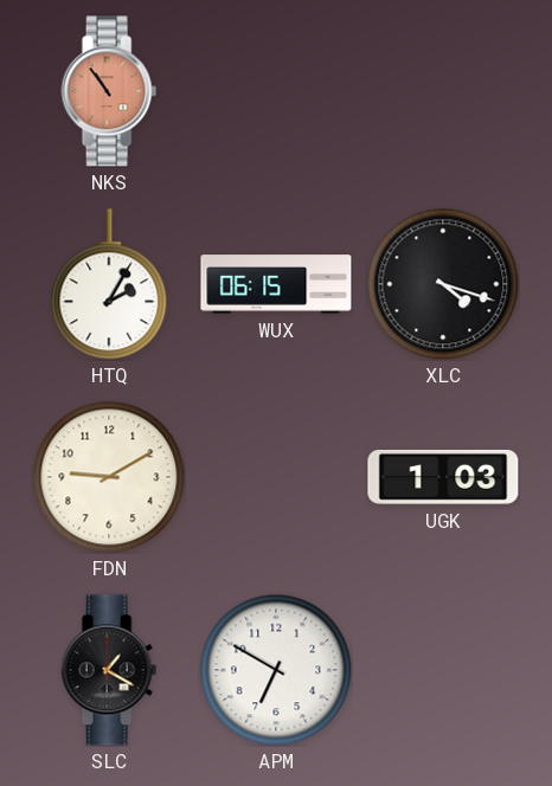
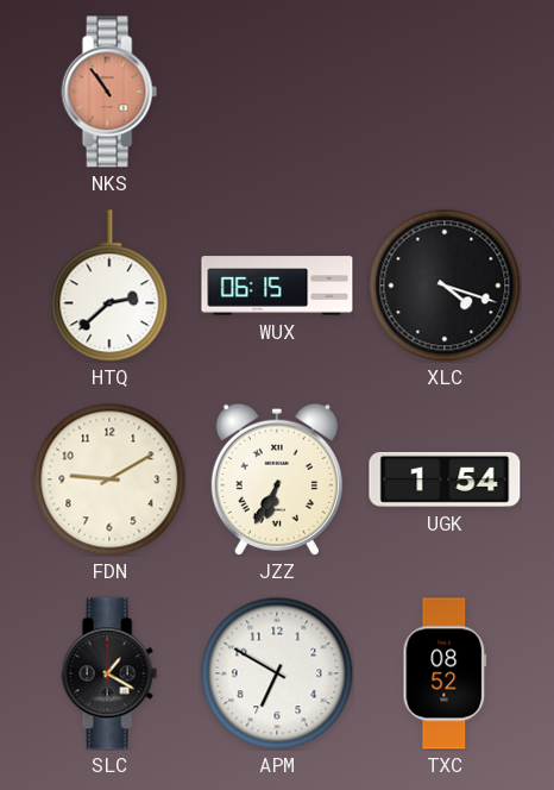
HTQ: 2:05 -> 2:38 (109, 286)
JZZ: none -> 6:35 (277, 479)
UGK: 1:03 -> 1:54 (445, 479)
TXC: none -> 08:52 (445, 673)
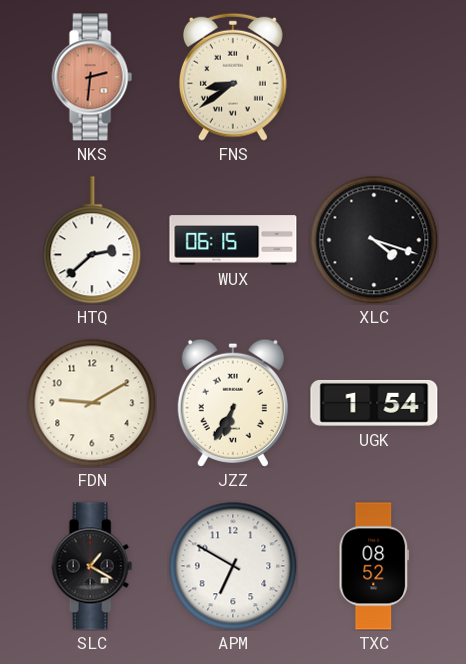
NKS: 10:54 -> 2:31 (92, 77)
FNS: none -> 8:39 (233, 77)
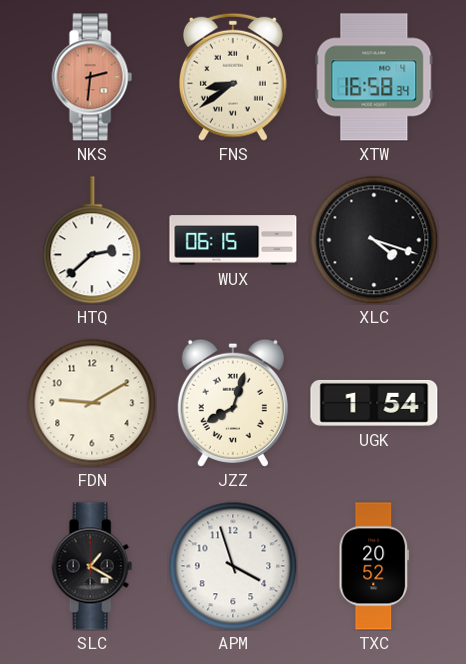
XTW: none -> 16:58 (374, 77)
JZZ: 6:35 -> 8:03 (233, 403)
APM: 6:50 -> 3:57 (233, 566)
TXC: 08:52 -> 20:52 (374, 566)
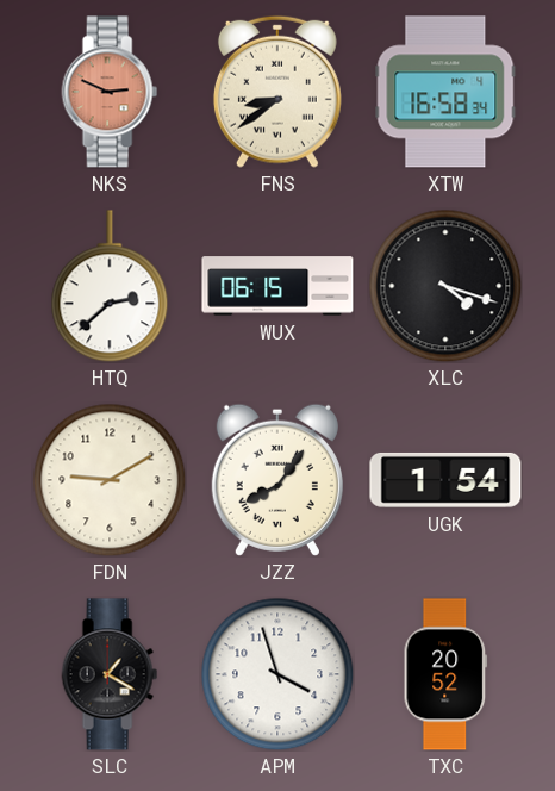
NKS: 2:31 -> 2:49 (110, 92)
JZZ: 8:03 -> 8:06 (277, 480)
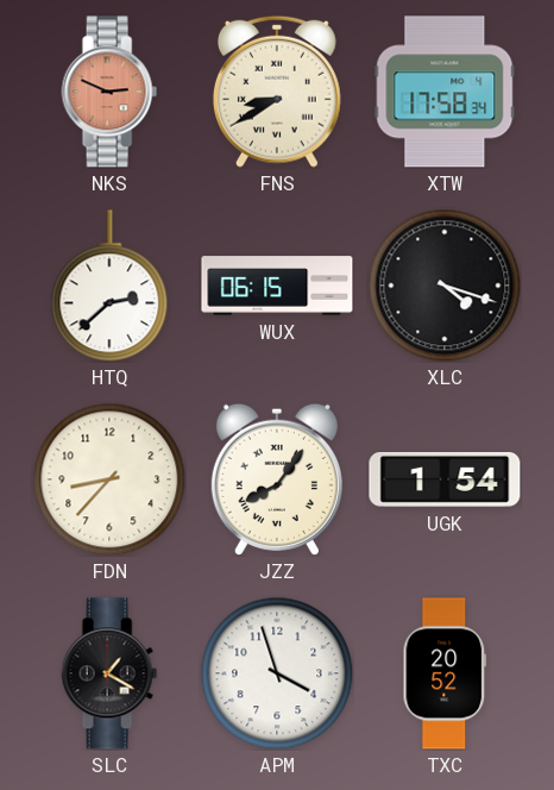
FNS: 8:39 -> 8:40 (277, 92)
XTW: 16:58 -> 17:58 (445, 92)
FDN: 9:10 -> 8:37 (109, 479)
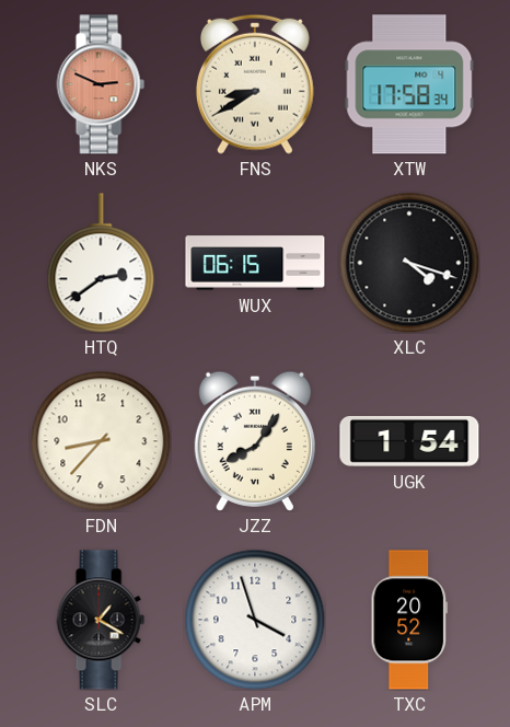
HTQ: 2:38 -> 2:39 (101, 263)
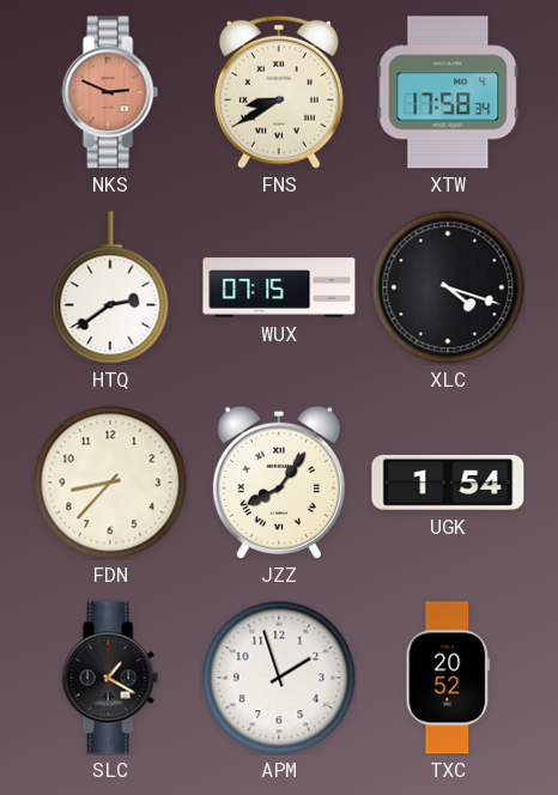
WUX: 06:15 -> 07:15 (279, 287)
APM: 3:57 -> 1:57 (279, 678)
